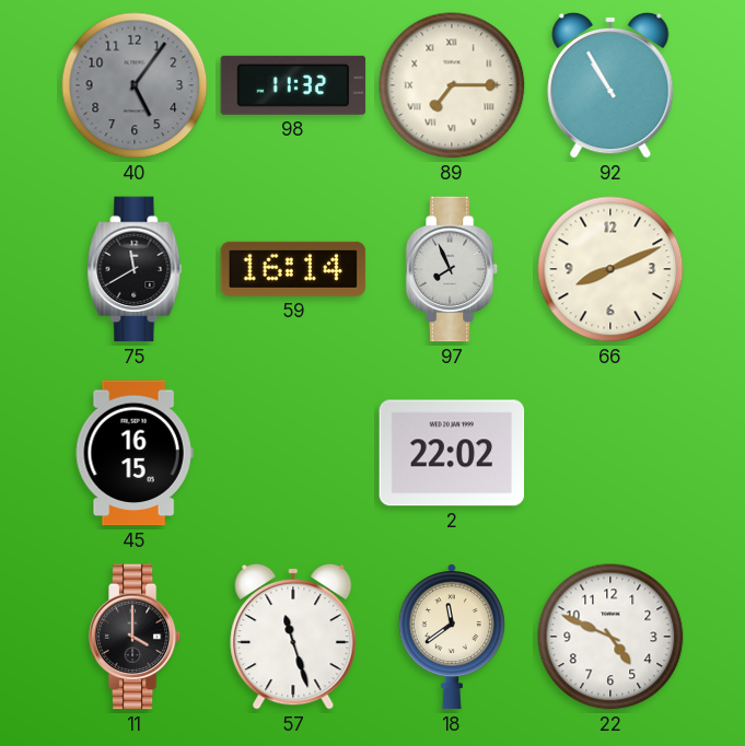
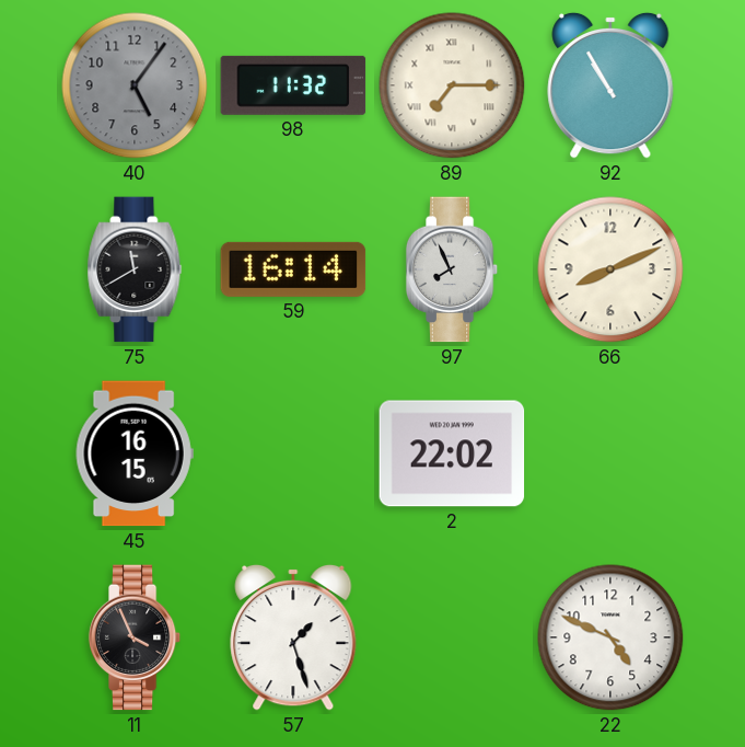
11: 4:00 -> 3:56 (135, 637)
57: 11:27 -> 1:27 (293, 637)
18: 11:39 -> none (452, 637)
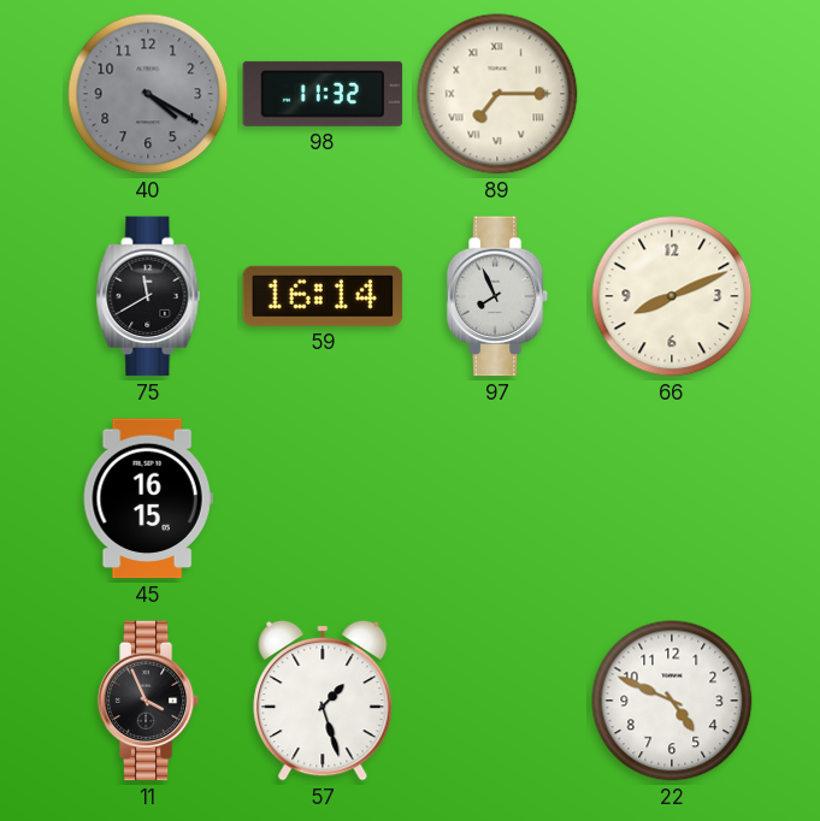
40: 5:06 -> 4:20 (148, 94)
92: 10:55 -> none (610, 85)
2: 22:02 -> none (452, 453)
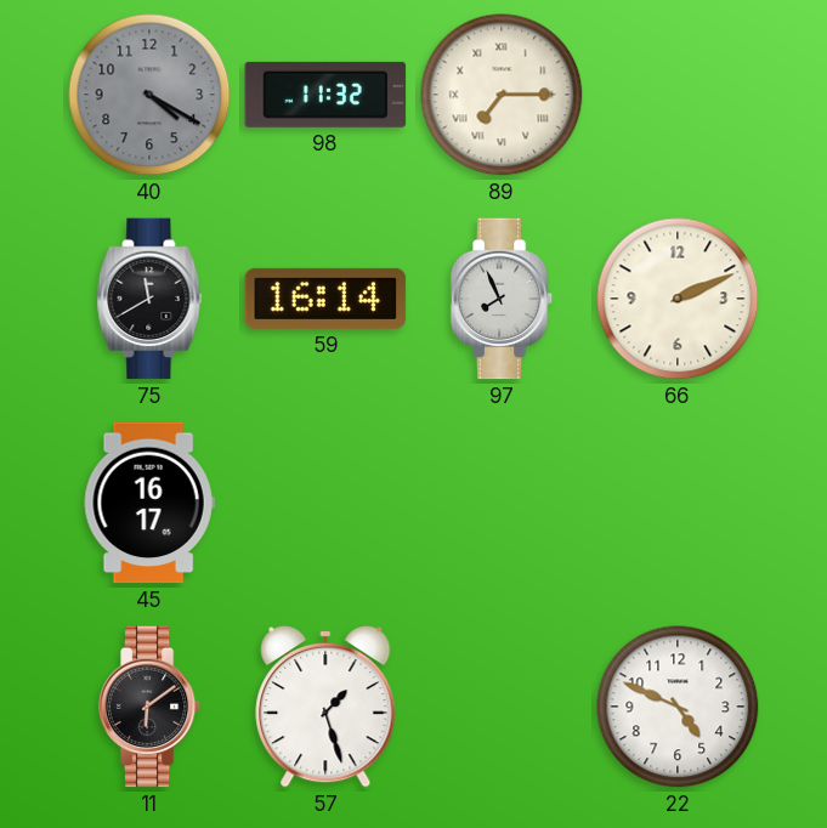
66: 8:11 -> 2:11 (678, 299)
45: 16:15 -> 16:17 (149, 503)
11: 3:56 -> 6:09 (149, 707)
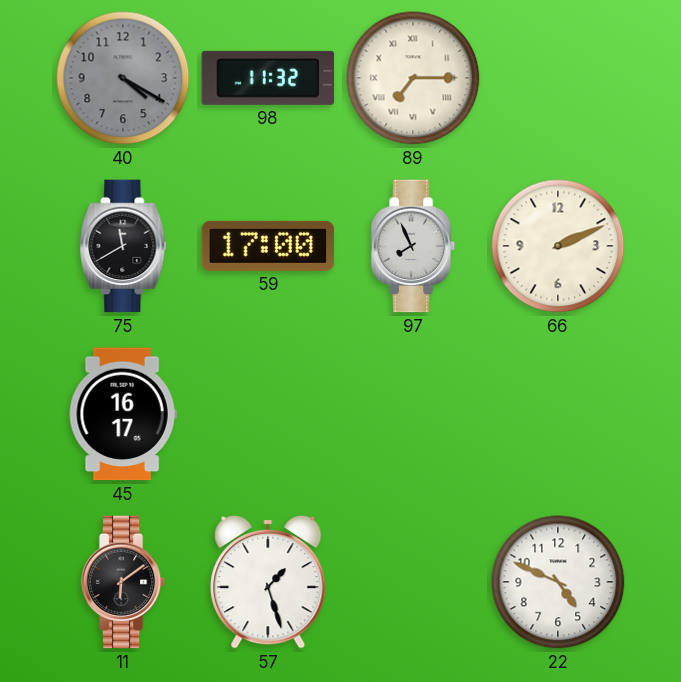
59: 16:14 -> 17:00 (268, 246)
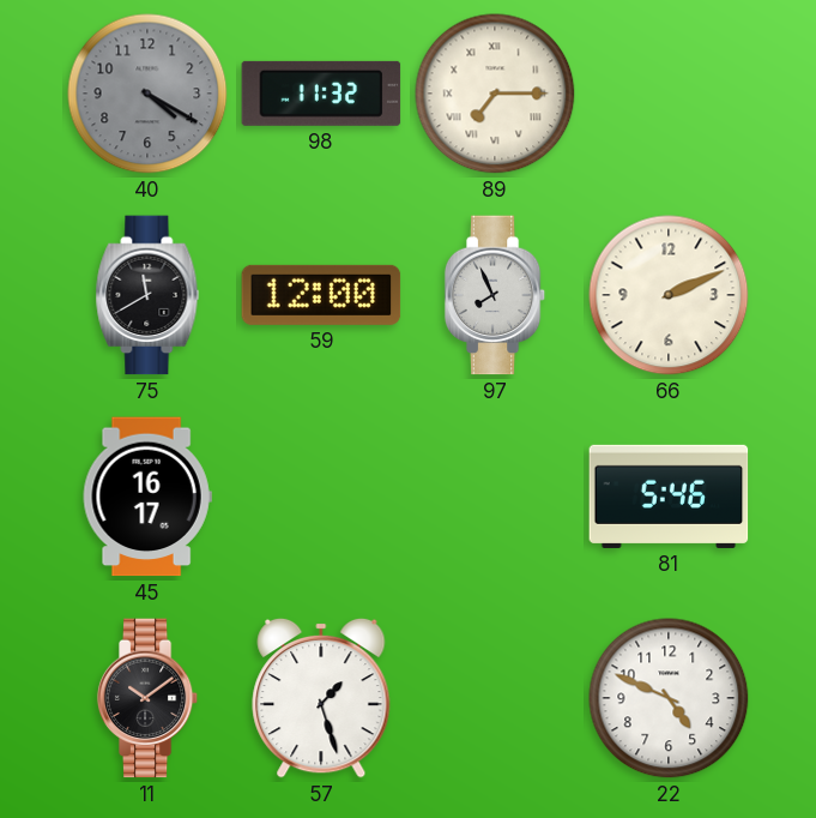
59: 17:00 -> 12:00 (321, 295)
81: none -> 5:46 (669, 497)
11: 6:09 -> 10:09 (147, 698)
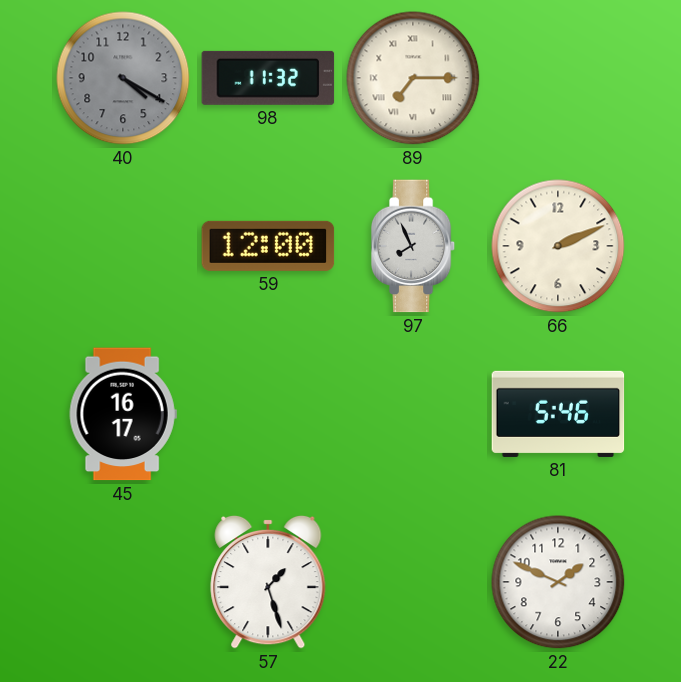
75: 11:40 -> none (147, 295)
11: 10:09 -> none (147, 698)
22: 4:49 -> 1:49 (558, 582)
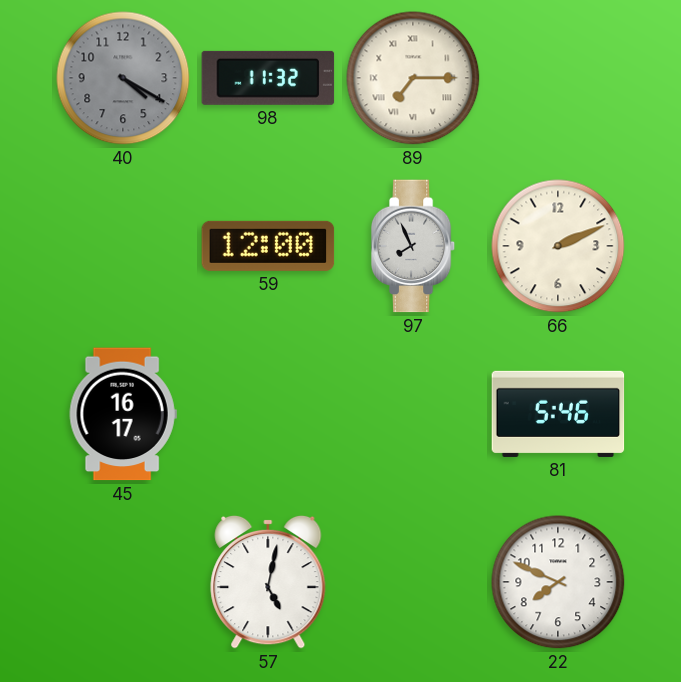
57: 1:27 -> 5:02 (268, 582)
22: 1:49 -> 7:49 (558, 582)
